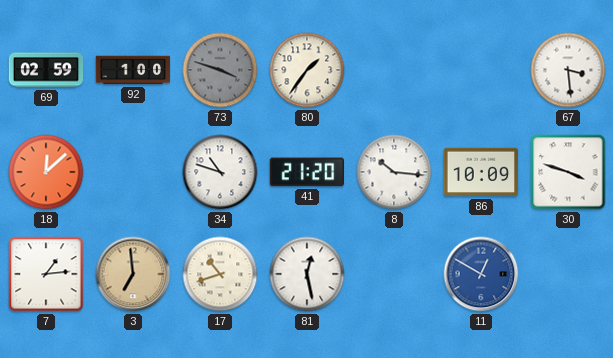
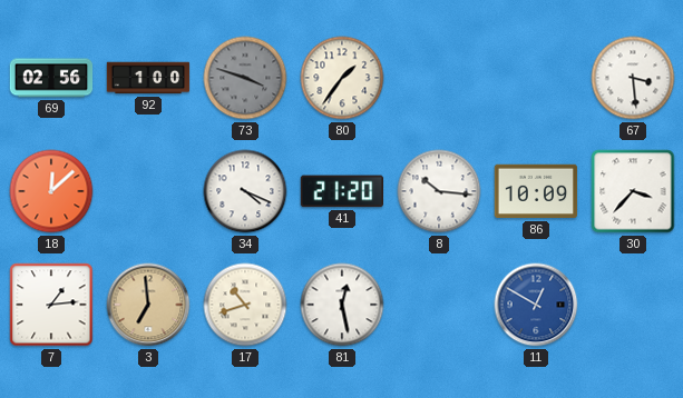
69: 02:59 -> 02:56 (51, 78)
34: 10:48 -> 4:19 (245, 191)
30: 3:48 -> 3:37 (633, 191)
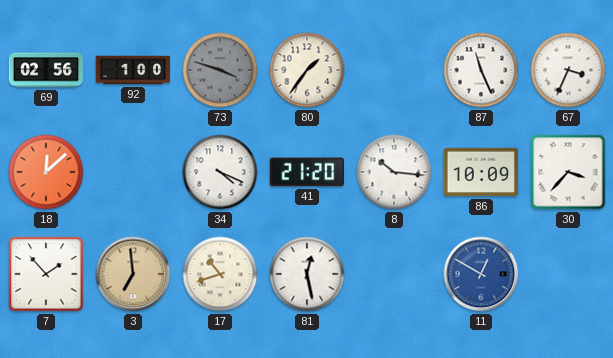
87: none -> 11:26 (481, 70)
67: 3:29 -> 3:34 (568, 70)
7: 1:14 -> 1:53 (46, 274)
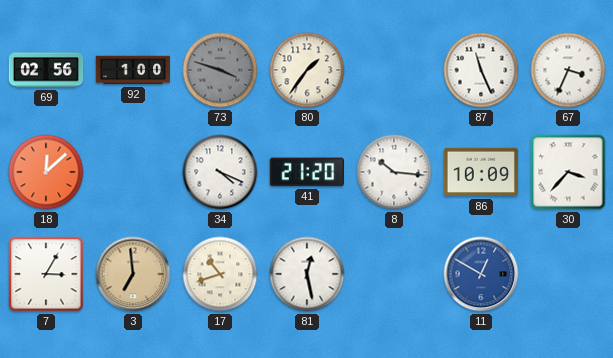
7: 1:53 -> 3:05 (46, 274)
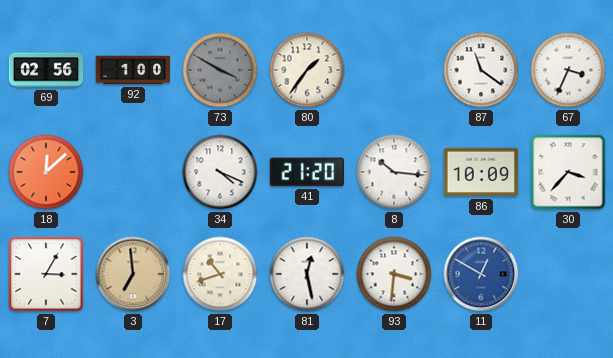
73: 3:48 -> 3:50 (220, 70)
87: 11:26 -> 11:21 (481, 70)
93: none -> 3:31 (394, 274)
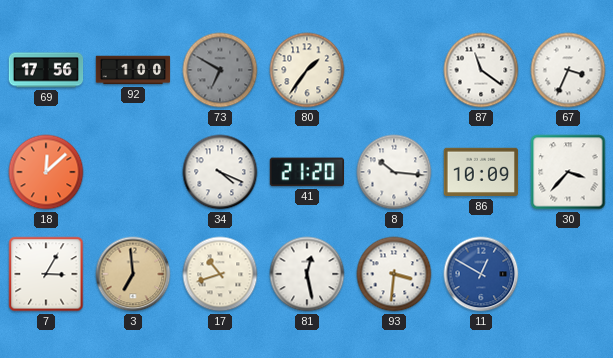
69: 02:56 -> 17:56 (46, 70)
73: 3:50 -> 6:50 (220, 70)
